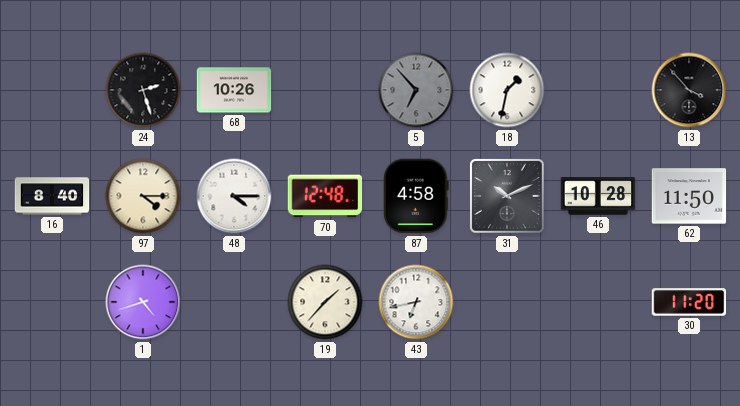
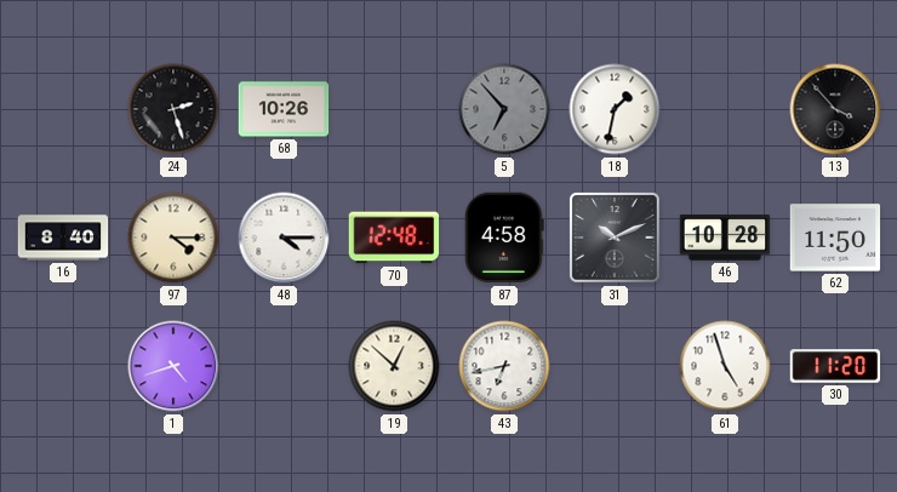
19: 1:37 -> 12:52 (394, 366)
61: none -> 4:57 (725, 366)
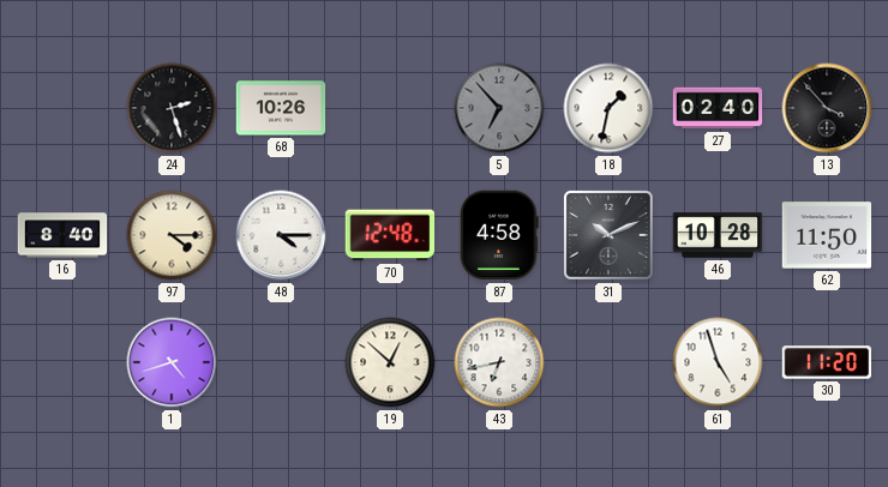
27: none -> 02:40 (718, 108)
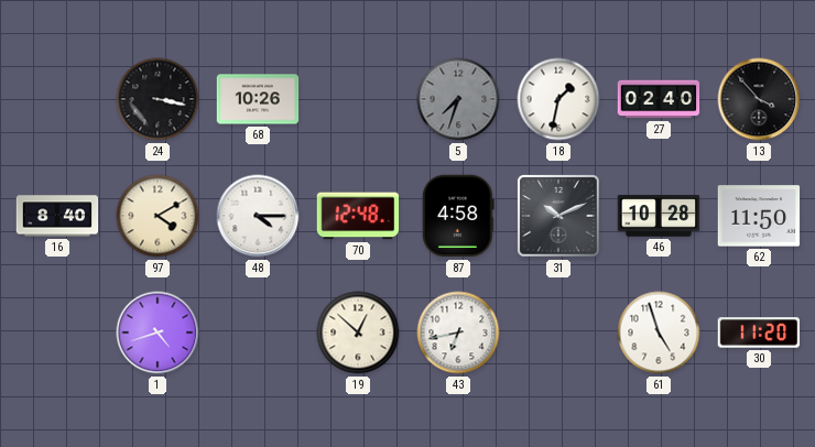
24: 2:27 -> 3:17 (157, 99)
5: 6:53 -> 7:33 (458, 99)
97: 4:15 -> 4:10 (157, 216)
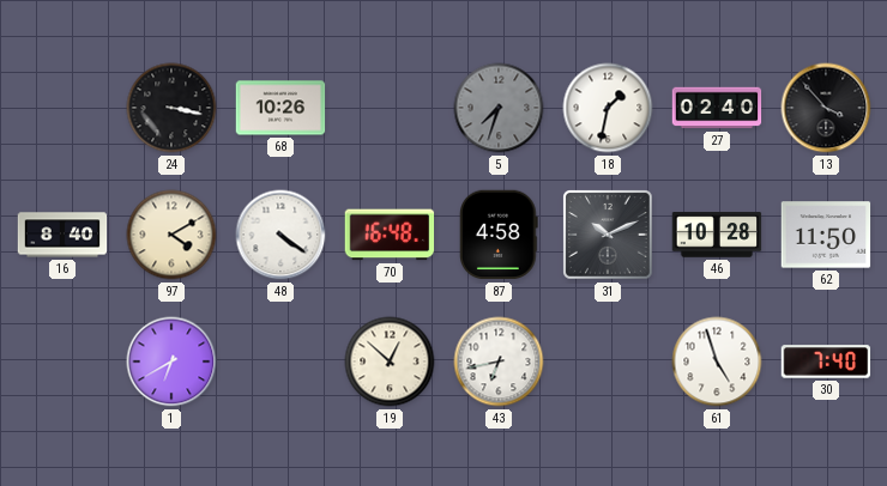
48: 4:15 -> 4:21 (280, 235)
70: 12:48 -> 16:48 (390, 235)
1: 4:42 -> 6:40 (171, 362)
30: 11:20 -> 7:40 (826, 362)
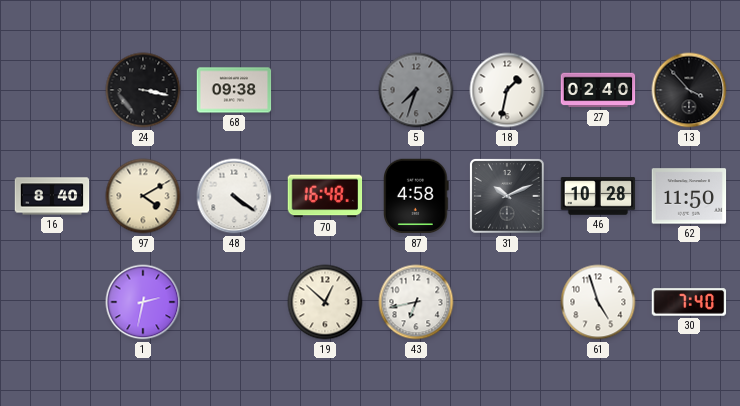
68: 10:26 -> 09:38 (234, 90)
1: 6:40 -> 2:32 (143, 302)
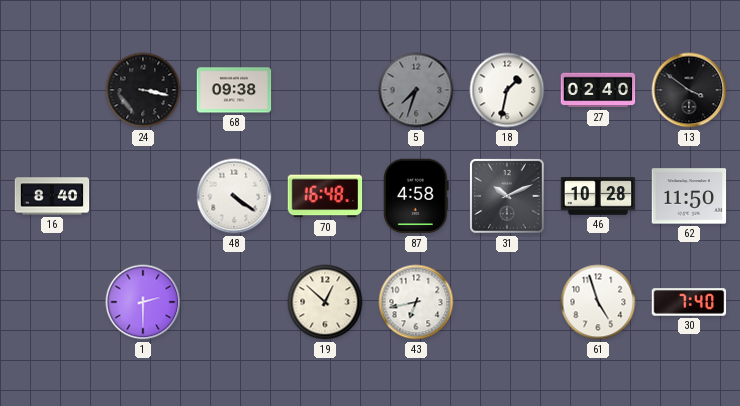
13: 3:53 -> 3:51 (689, 90)
97: 4:10 -> none (143, 196)
1: 2:32 -> 2:30 (143, 302)
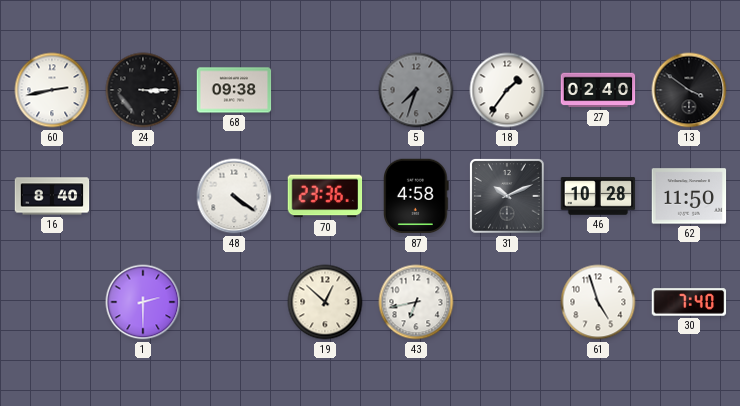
60: none -> 2:43 (52, 90)
24: 3:17 -> 3:15 (143, 90)
18: 1:32 -> 1:36 (507, 90)
70: 16:48 -> 23:36 (325, 196)
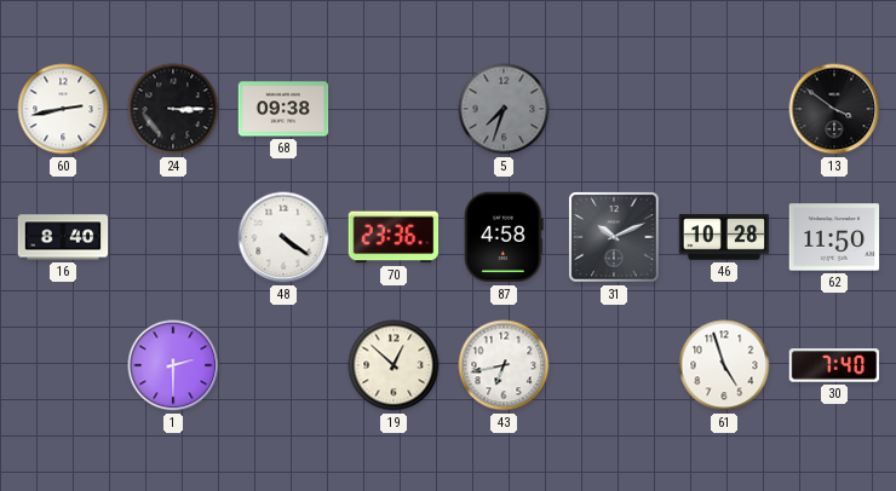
18: 1:36 -> none (507, 90)
27: 02:40 -> none (598, 90)
